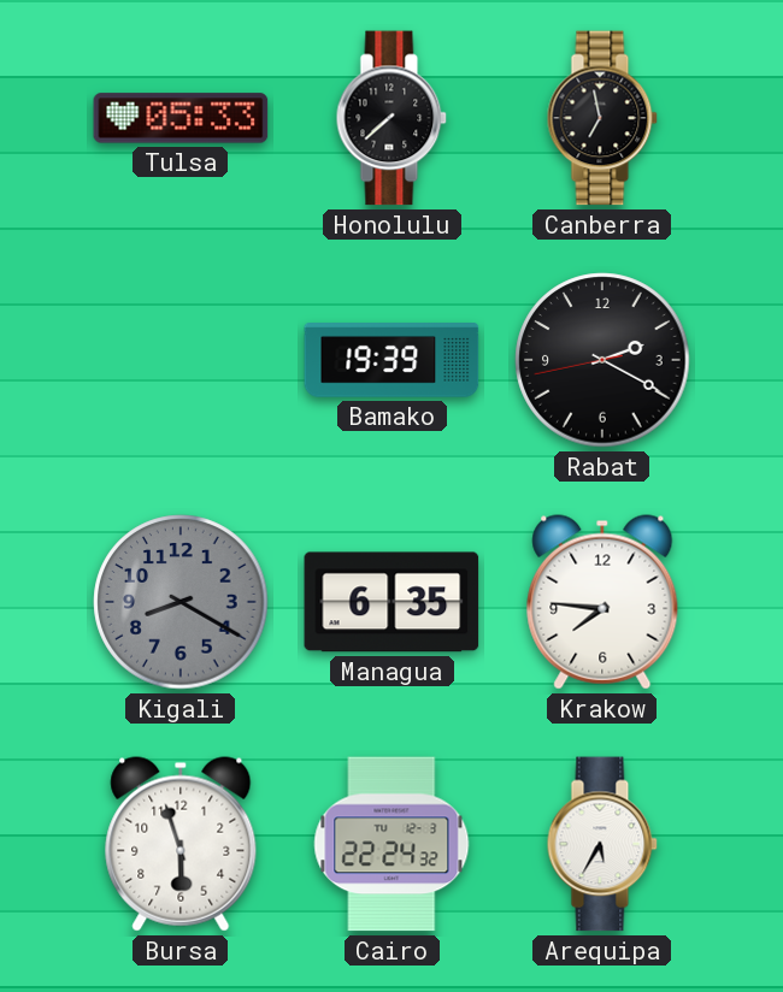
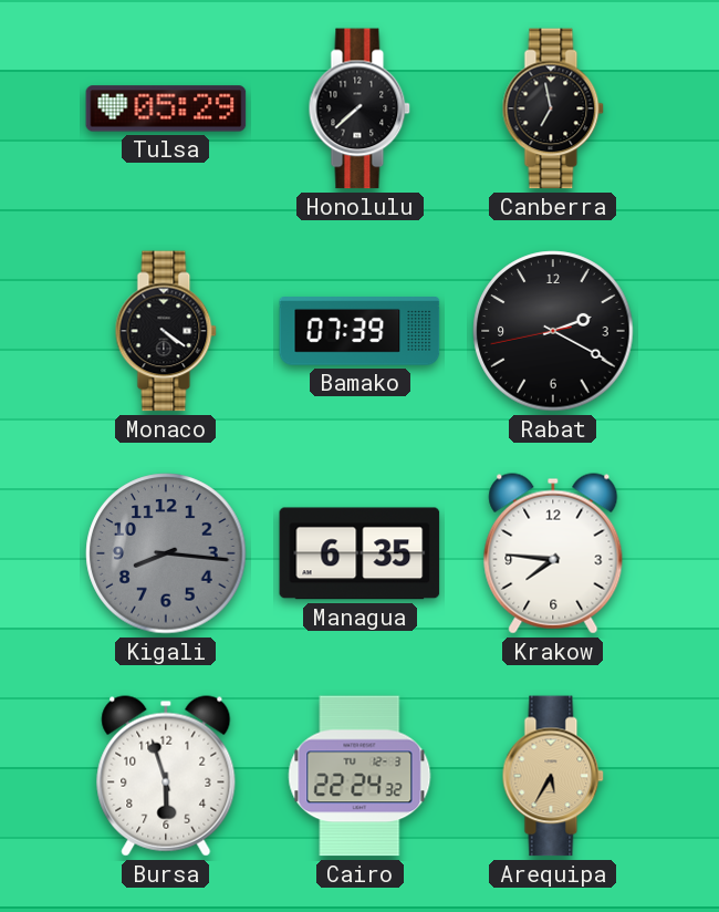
Tulsa: 05:33 -> 05:29 (166, 108)
Monaco: none -> 4:21 (166, 331)
Bamako: 19:39 -> 07:39 (359, 332)
Kigali: 8:20 -> 8:16 (166, 553)
Arequipa dial: white -> champagne (553, 776)
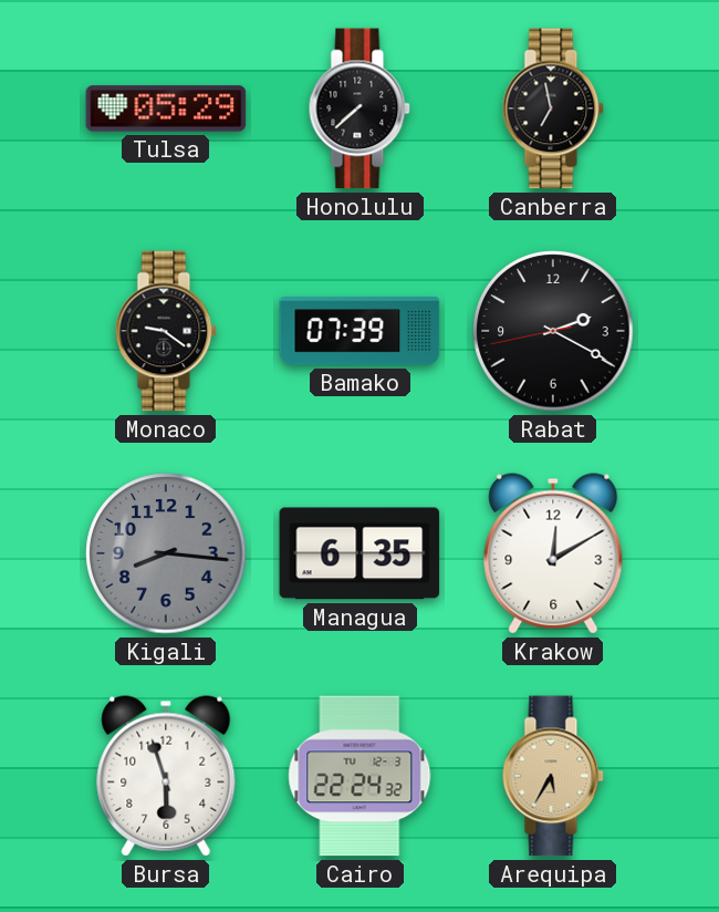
Monaco: 4:21 -> 9:21 (166, 331)
Krakow: 7:46 -> 12:10 (553, 553)
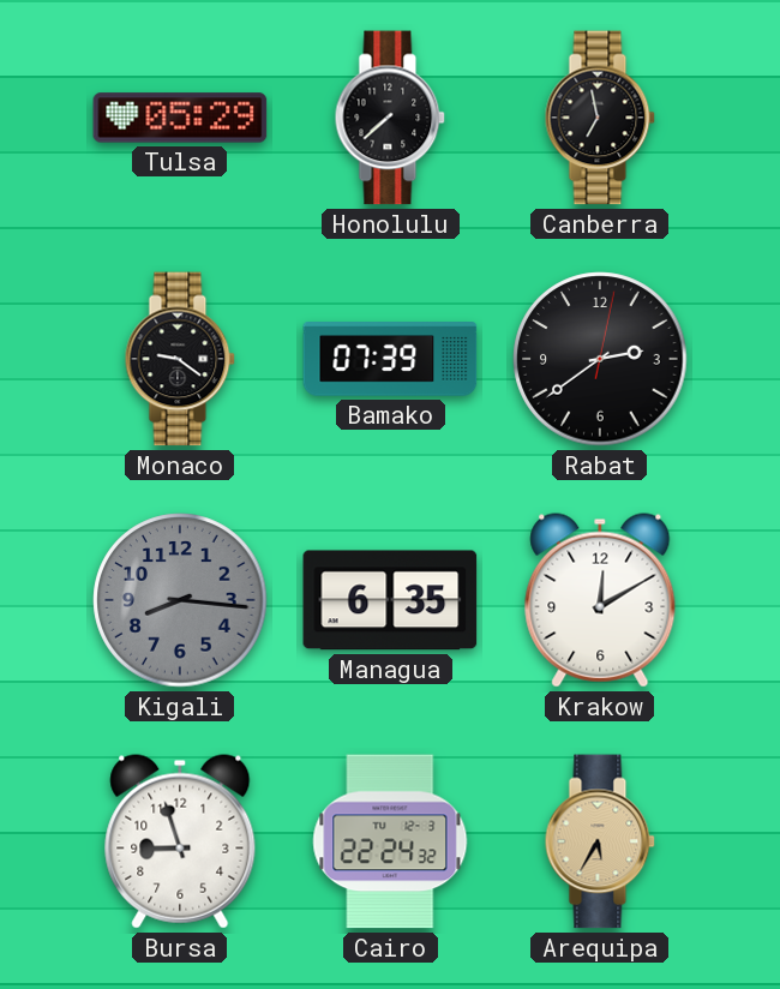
Rabat: 2:19 -> 2:39 (600, 359)
Bursa: 5:57 -> 8:57 (180, 841)
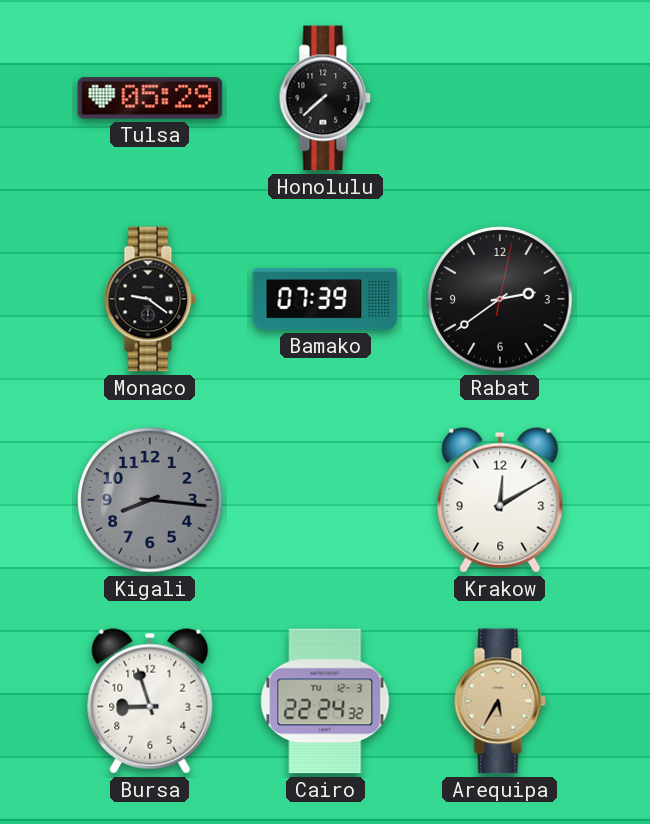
Canberra: 6:58 -> none (600, 118)
Managua: 6:35 -> none (390, 600)
